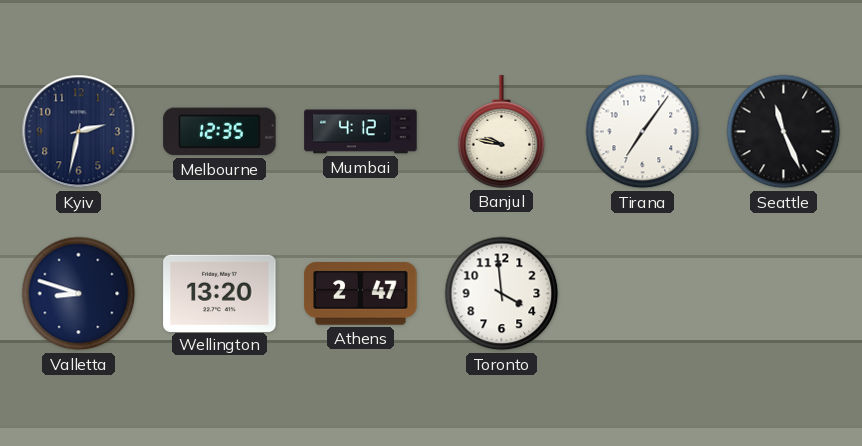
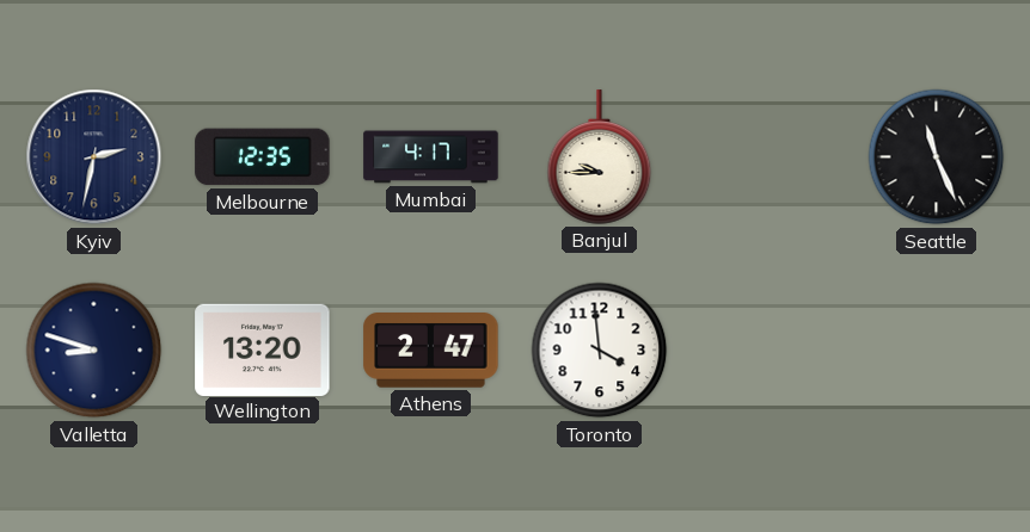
Mumbai: 4:12 -> 4:17 (431, 157)
Banjul: 9:47 -> 9:45 (600, 157)
Tirana: 7:06 -> none (643, 132)
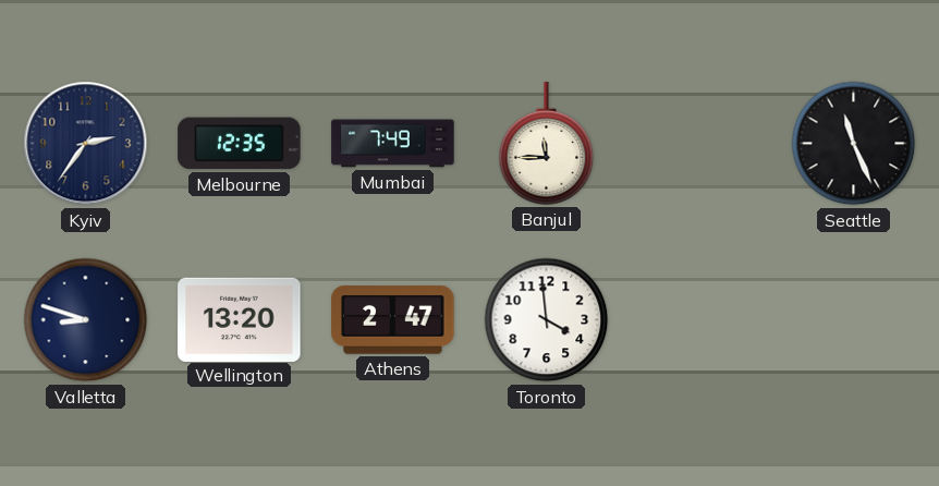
Kyiv: 2:32 -> 2:36 (86, 144)
Mumbai: 4:17 -> 7:49 (393, 144)
Banjul: 9:45 -> 11:45 (547, 144)
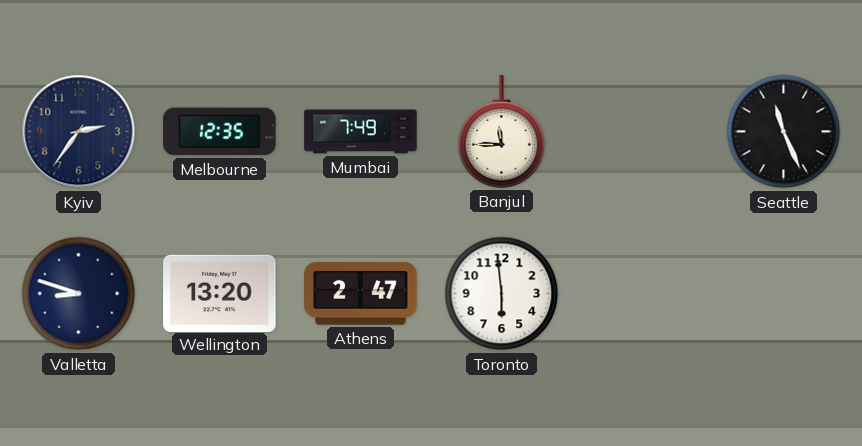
Toronto: 3:59 -> 5:59 (502, 294)
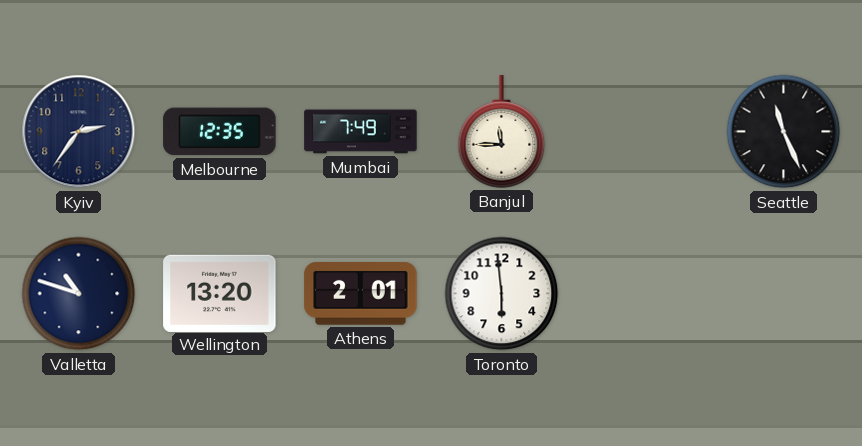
Valletta: 8:48 -> 10:48 (79, 294)
Athens: 2:47 -> 2:01 (361, 294)
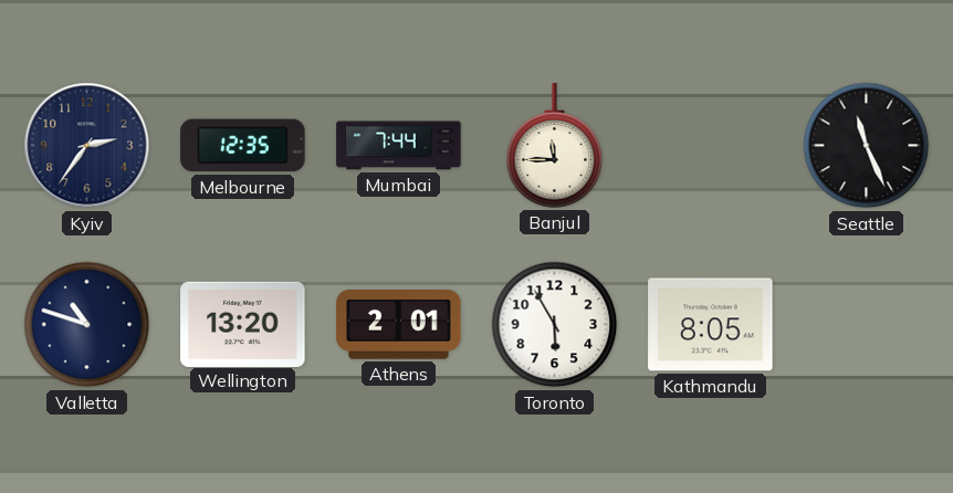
Mumbai: 7:49 -> 7:44 (399, 146)
Toronto: 5:59 -> 5:55 (555, 325)
Kathmandu: none -> 8:05 (711, 325)
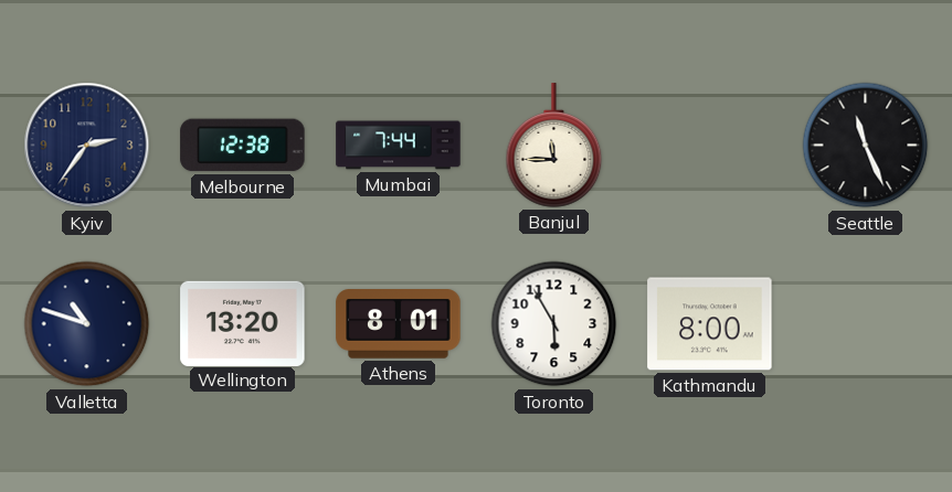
Melbourne: 12:35 -> 12:38 (243, 146)
Athens: 2:01 -> 8:01 (399, 324)
Kathmandu: 8:05 -> 8:00 (710, 324)
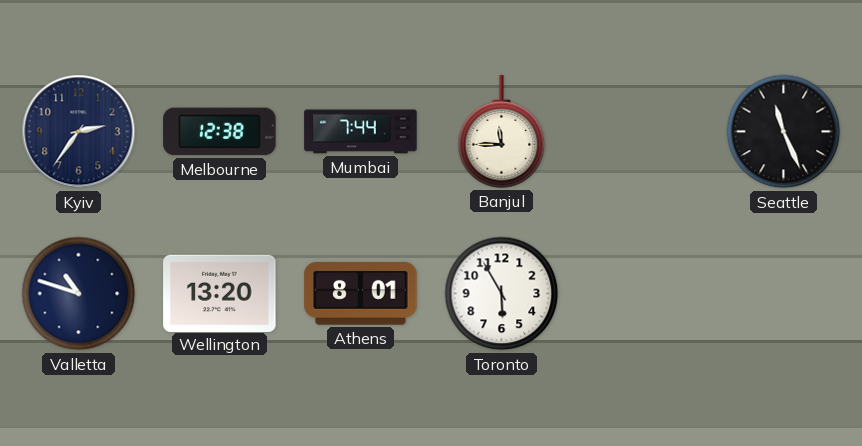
Kathmandu: 8:00 -> none (710, 324)
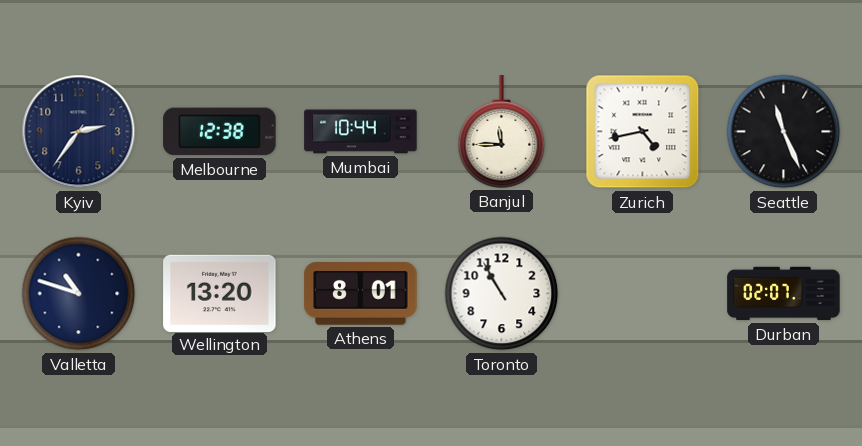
Mumbai: 7:44 -> 10:44 (361, 132)
Zurich: none -> 4:43 (643, 132)
Toronto: 5:55 -> 10:55 (502, 294)
Durban: none -> 02:07 (784, 294)
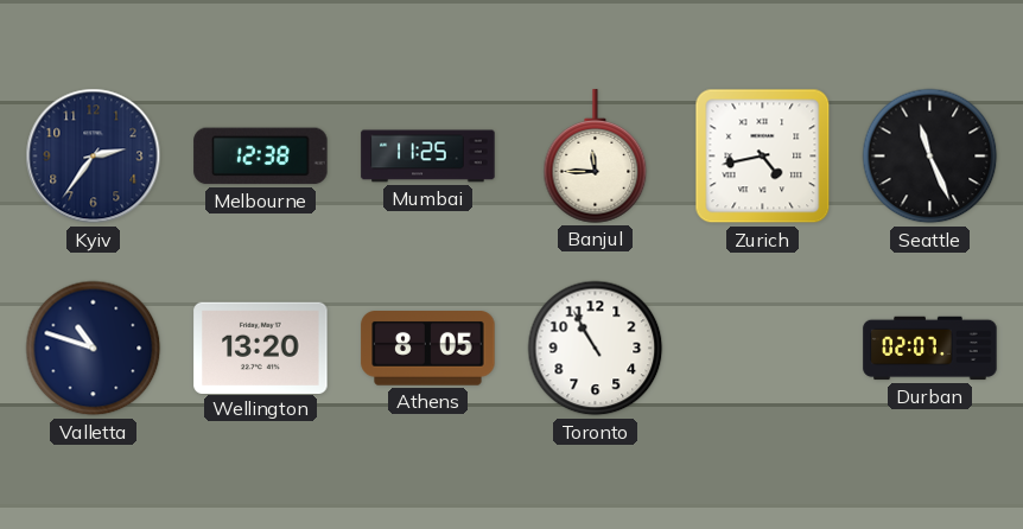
Mumbai: 10:44 -> 11:25 (428, 157)
Athens: 8:01 -> 8:05 (428, 349)
